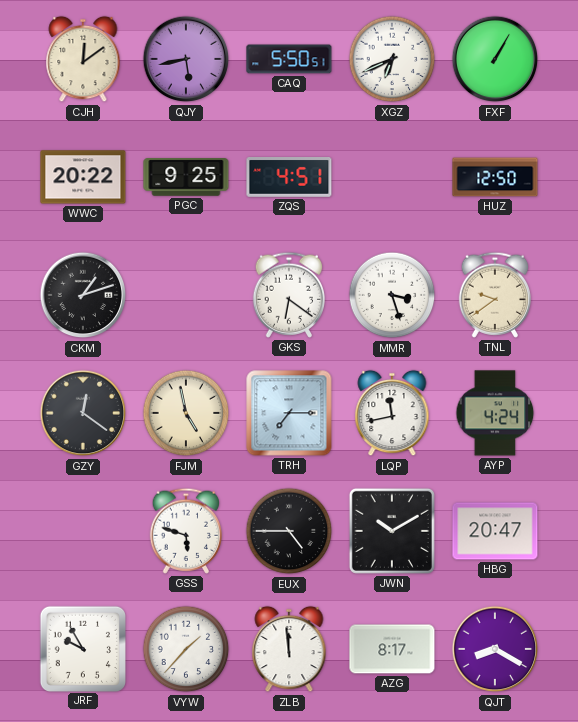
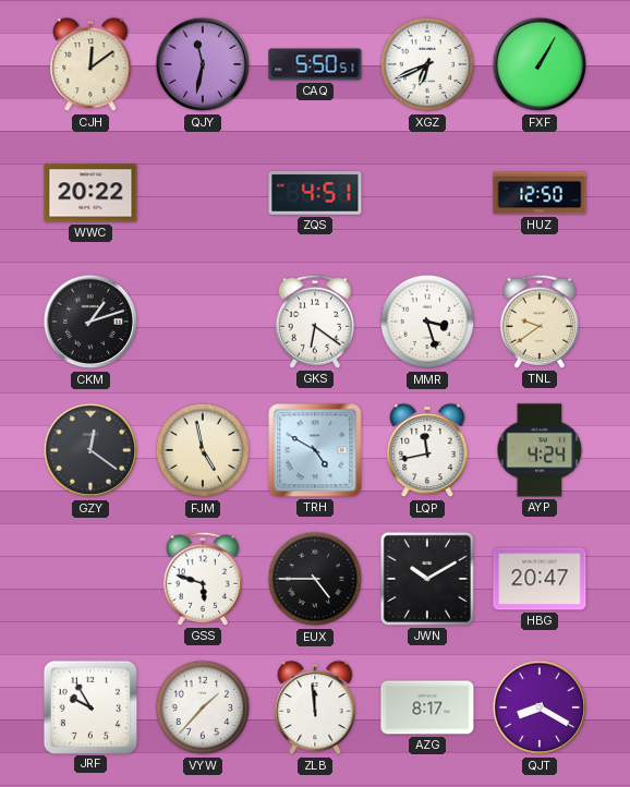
QJY: 5:43 -> 11:32 (203, 64)
PGC: 9:25 -> none (186, 177)
TRH: 7:15 -> 4:50 (315, 450)
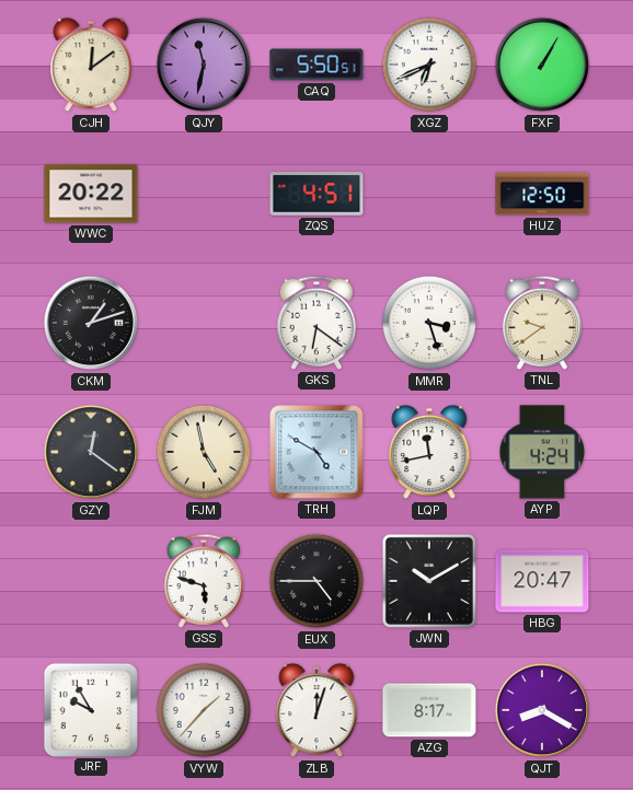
ZLB: 11:59 -> 12:03 (316, 710)
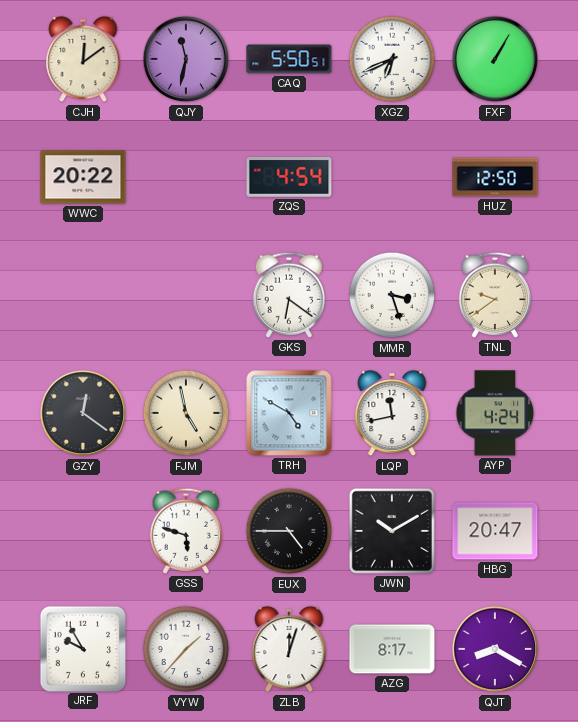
ZQS: 4:51 -> 4:54 (289, 178)
CKM: 1:12 -> none (91, 323)
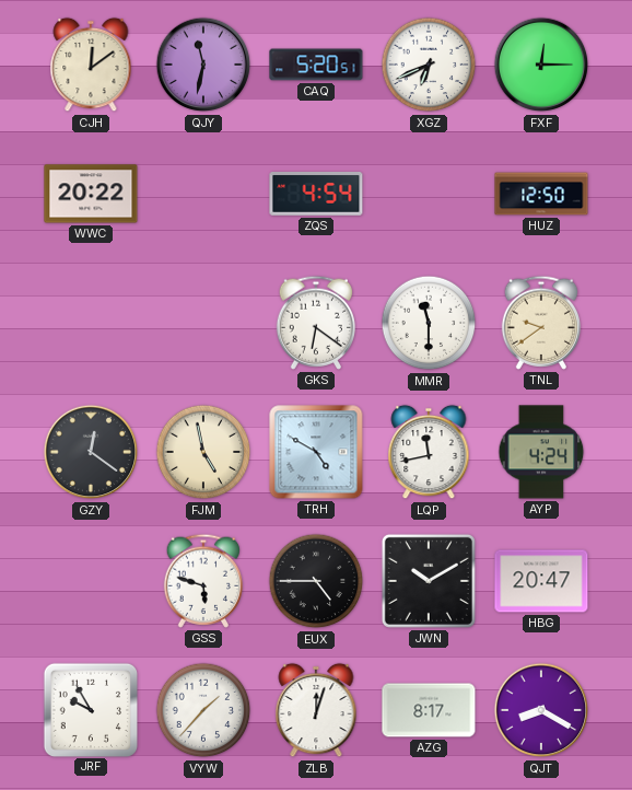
CAQ: 5:50 -> 5:20 (316, 65)
FXF: 1:05 -> 12:15 (541, 65)
MMR: 3:27 -> 11:30 (429, 323)
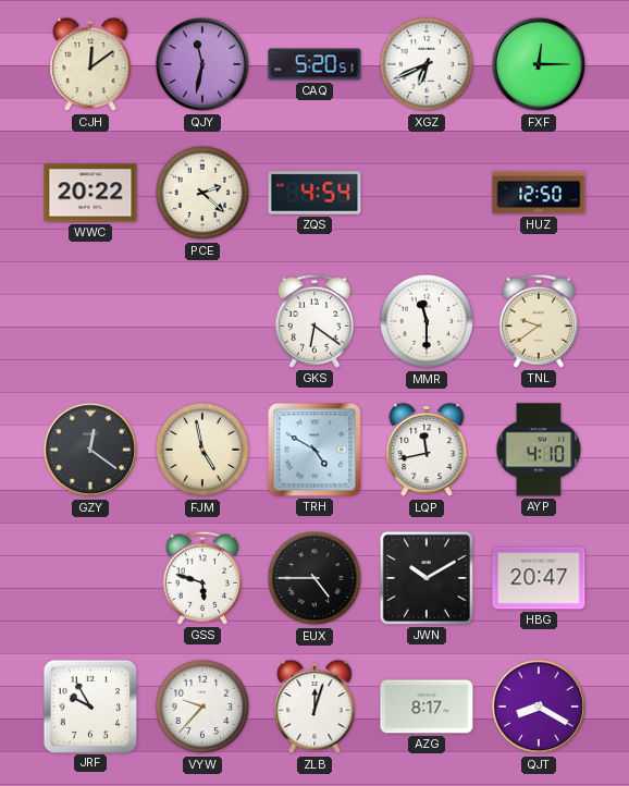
PCE: none -> 2:22 (202, 193)
AYP: 4:24 -> 4:10 (539, 450)
VYW: 1:37 -> 9:37 (202, 707)
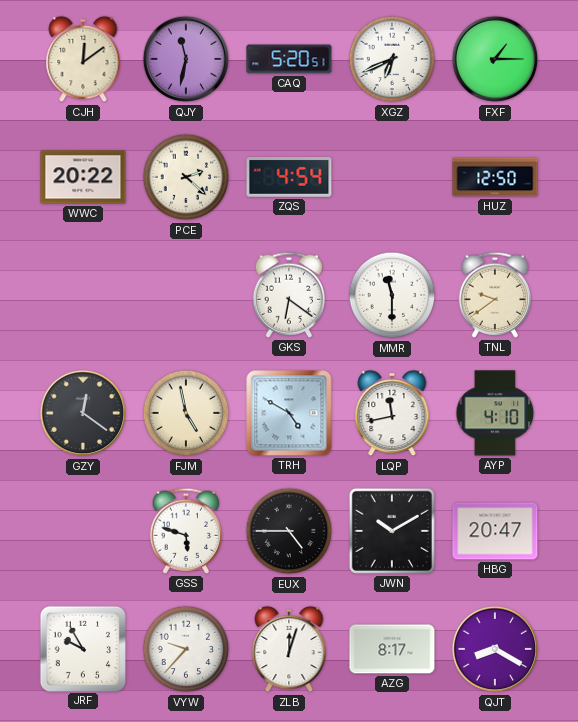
FXF: 12:15 -> 1:15 (495, 59)
